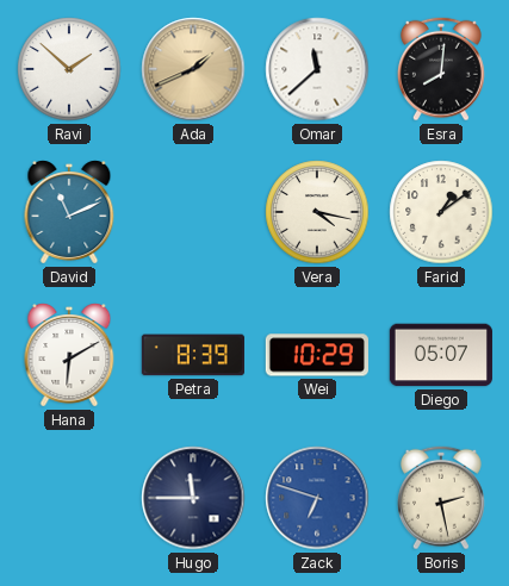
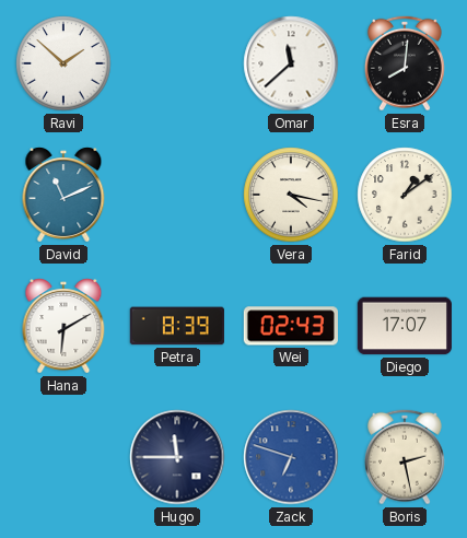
Ada: 1:41 -> none (193, 69)
Wei: 10:29 -> 02:43 (291, 326)
Diego: 05:07 -> 17:07 (405, 326)
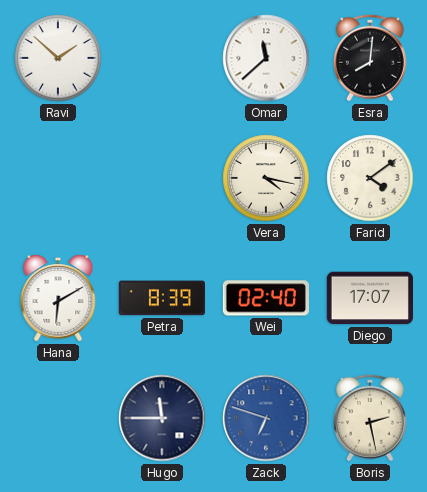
David: 11:11 -> none (63, 195)
Farid: 1:09 -> 4:09 (370, 178)
Wei: 02:43 -> 02:40 (266, 298)
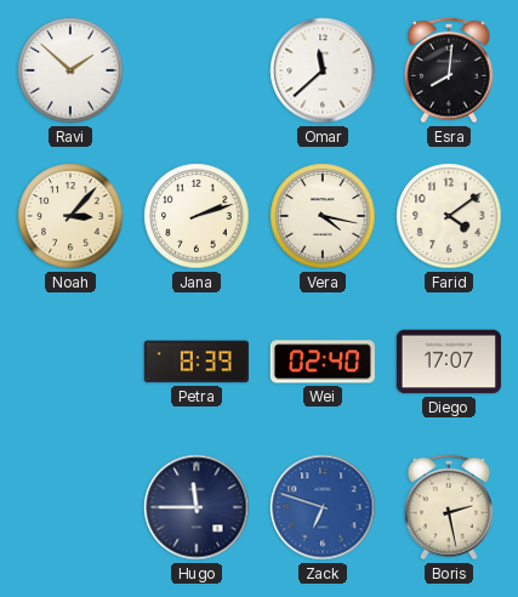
Noah: none -> 3:07 (70, 216)
Jana: none -> 2:12 (197, 216)
Hana: 6:10 -> none (58, 298)
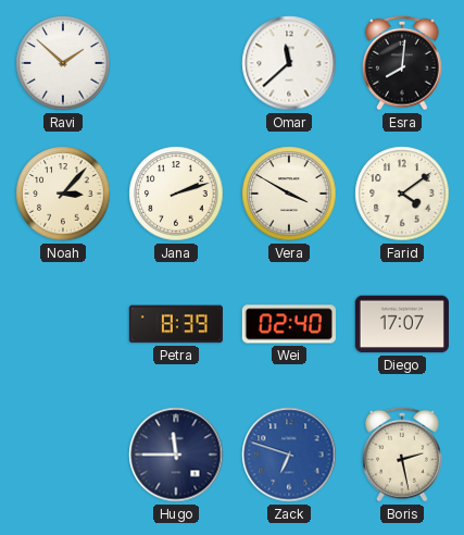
Vera: 4:17 -> 3:50 (289, 194)
